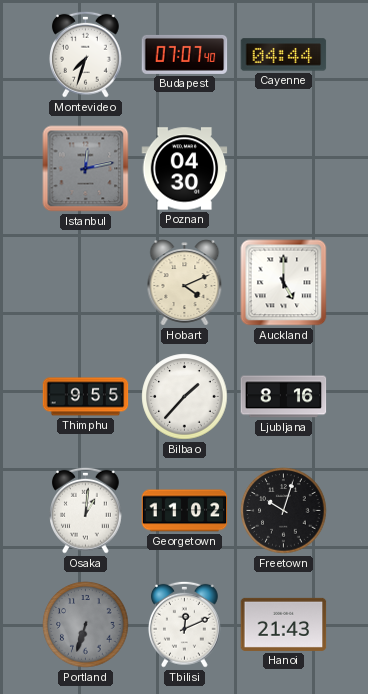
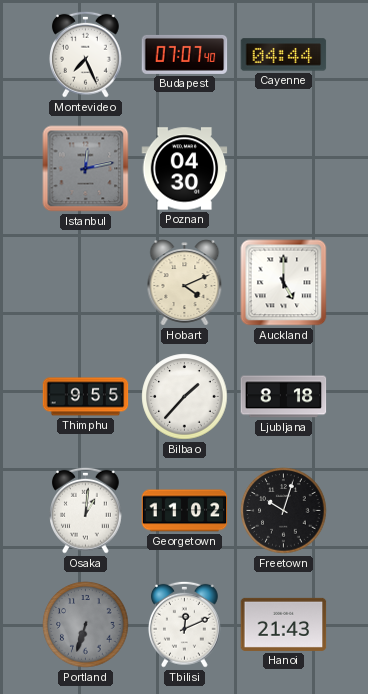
Montevideo: 7:33 -> 7:26 (86, 54)
Ljubljana: 8:16 -> 8:18 (284, 397)
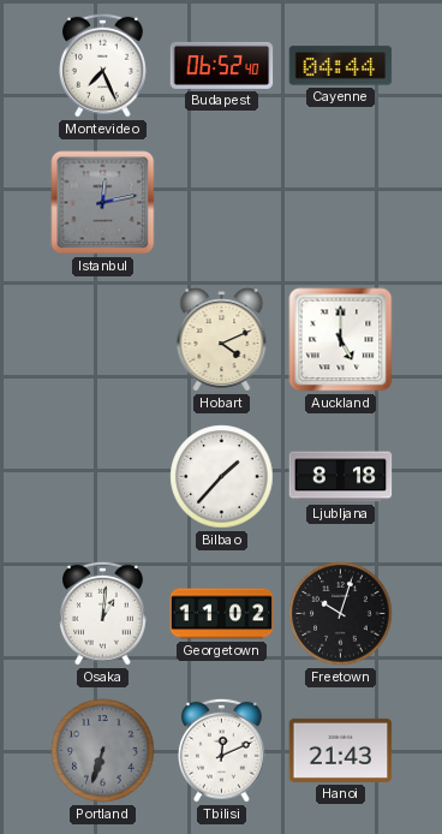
Budapest: 07:07 -> 06:52 (222, 65)
Poznan: 04:30 -> none (185, 169)
Thimphu: 9:55 -> none (86, 397)
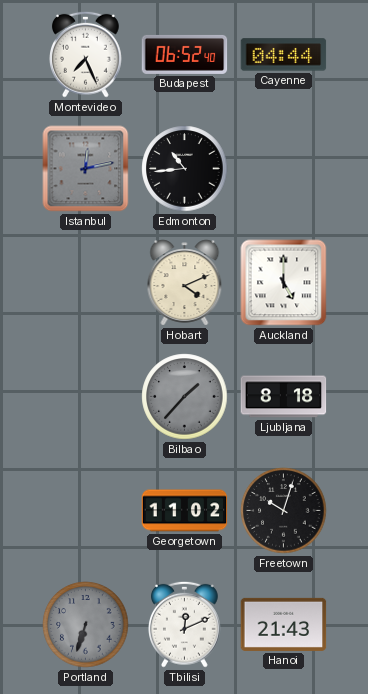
Edmonton: none -> 10:44 (185, 169)
Bilbao dial: white -> grey (185, 397)
Osaka: 1:01 -> none (103, 613)
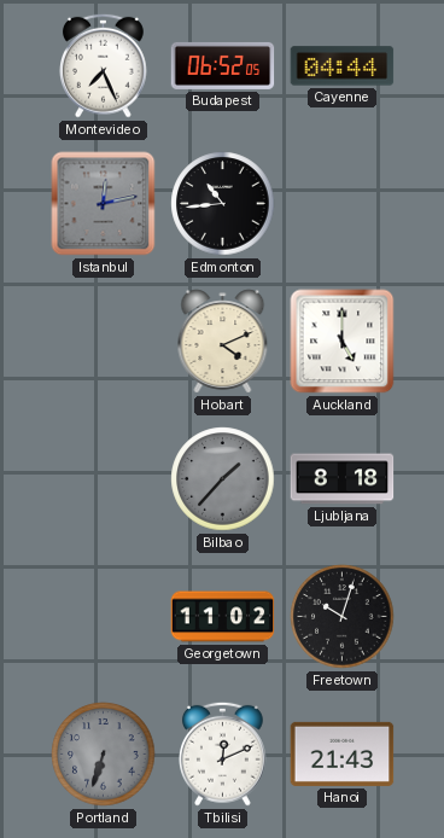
Budapest: 06:52:40 -> 06:52:05 (223, 65)
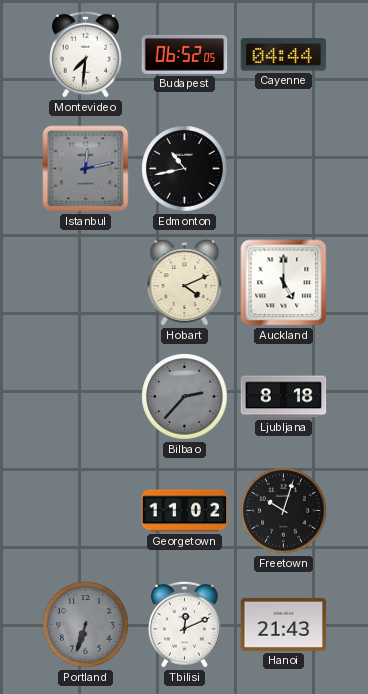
Montevideo: 7:26 -> 7:31 (86, 54)
Edmonton: 10:44 -> 10:43 (185, 169)
Bilbao: 1:37 -> 2:37 (185, 397)
